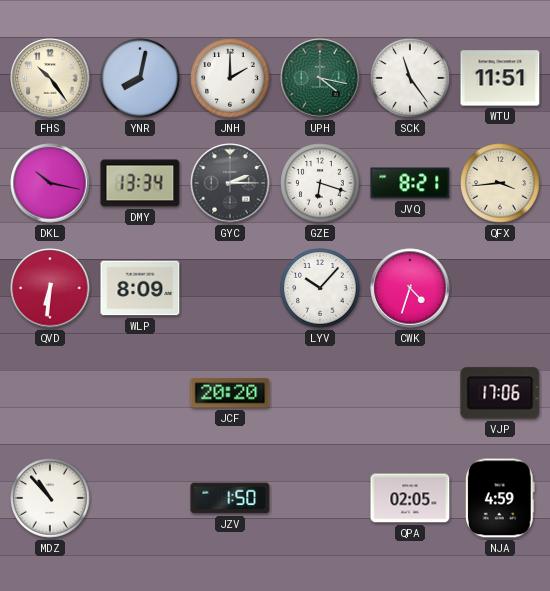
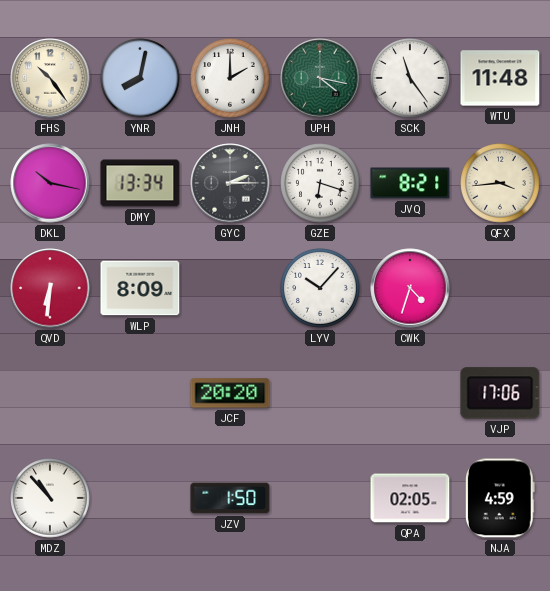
WTU: 11:51 -> 11:48 (500, 78)
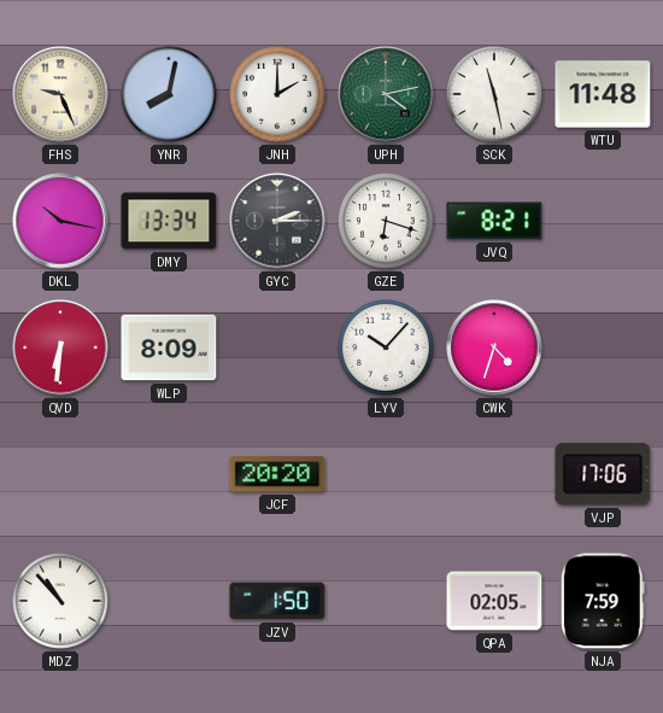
FHS: 10:24 -> 9:26 (60, 94)
UPH: 4:17 -> 4:13 (386, 94)
SCK: 11:24 -> 11:28 (494, 94)
QFX: 3:44 -> none (500, 183)
NJA: 4:59 -> 7:59 (603, 601)
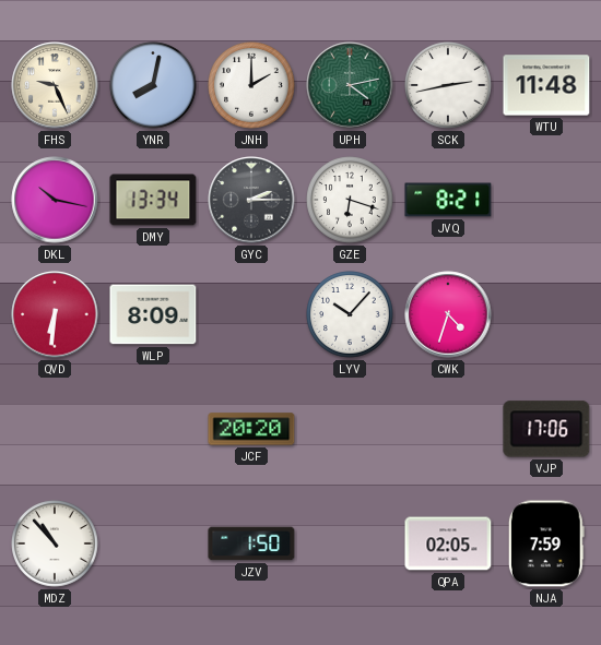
SCK: 11:28 -> 2:43 (448, 85)
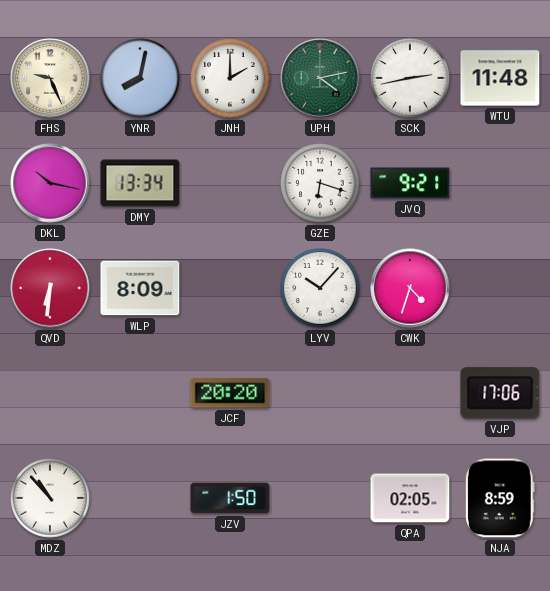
GYC: 2:15 -> none (251, 200)
JVQ: 8:21 -> 9:21 (410, 183)
NJA: 7:59 -> 8:59 (500, 498)
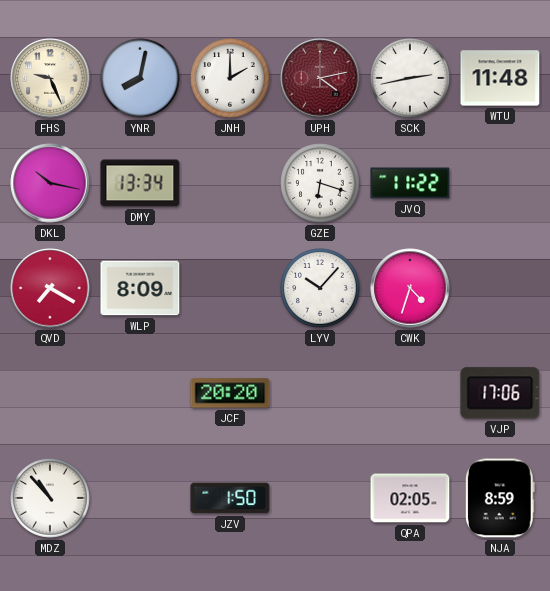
UPH dial: green -> burgundy (320, 78)
JVQ: 9:21 -> 11:22 (410, 183)
QVD: 6:31 -> 7:20 (50, 288)
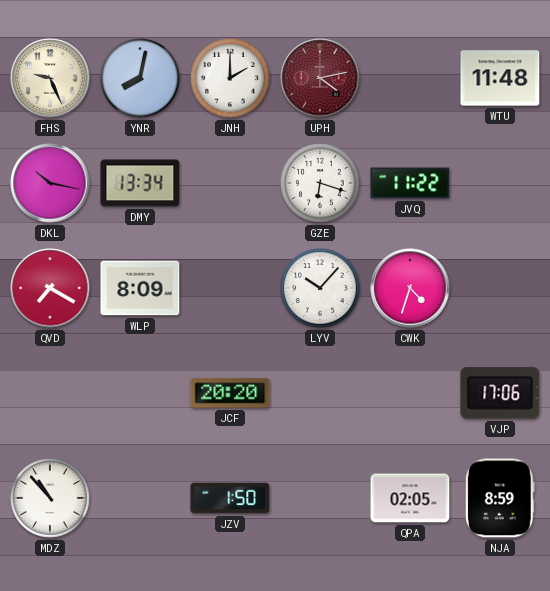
SCK: 2:43 -> none (410, 78)
